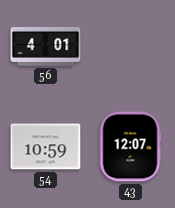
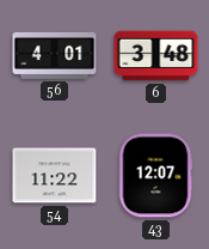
6: none -> 3:48 (156, 56)
54: 10:59 -> 11:22 (55, 176)
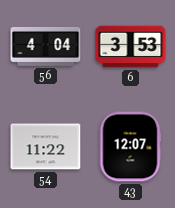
56: 4:01 -> 4:04 (46, 46)
6: 3:48 -> 3:53 (131, 47)
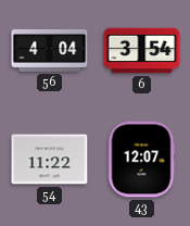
6: 3:53 -> 3:54 (142, 51)
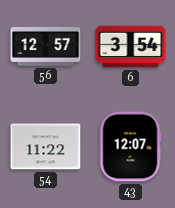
56: 4:04 -> 12:57 (46, 46)
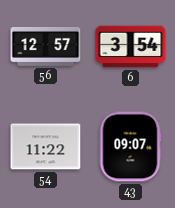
43: 12:07 -> 09:07 (130, 147)
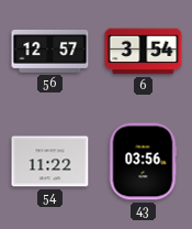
43: 09:07 -> 03:56 (143, 162)
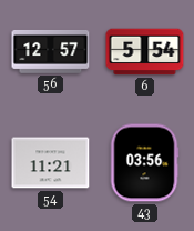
6: 3:54 -> 5:54 (145, 52)
54: 11:22 -> 11:21 (51, 163)
